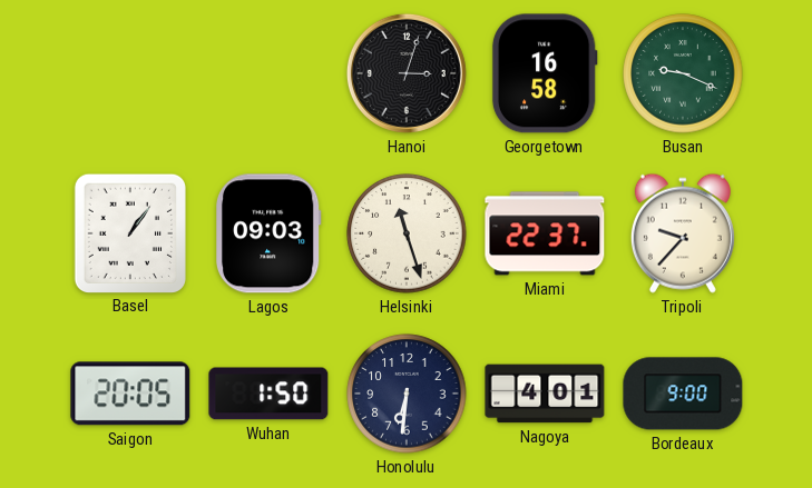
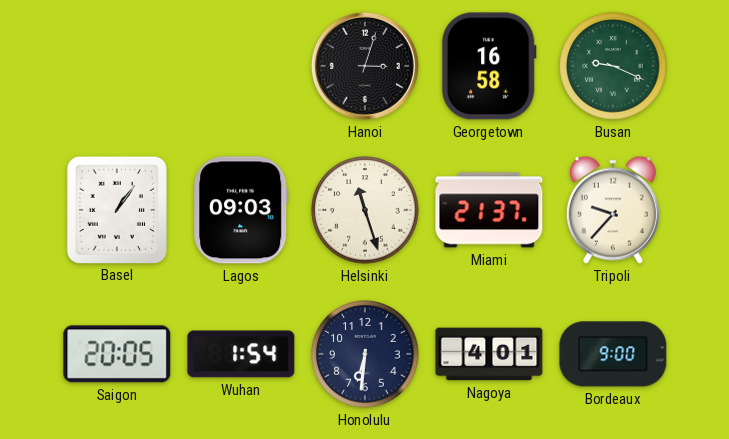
Miami: 22:37 -> 21:37 (489, 210)
Wuhan: 1:50 -> 1:54 (241, 354)
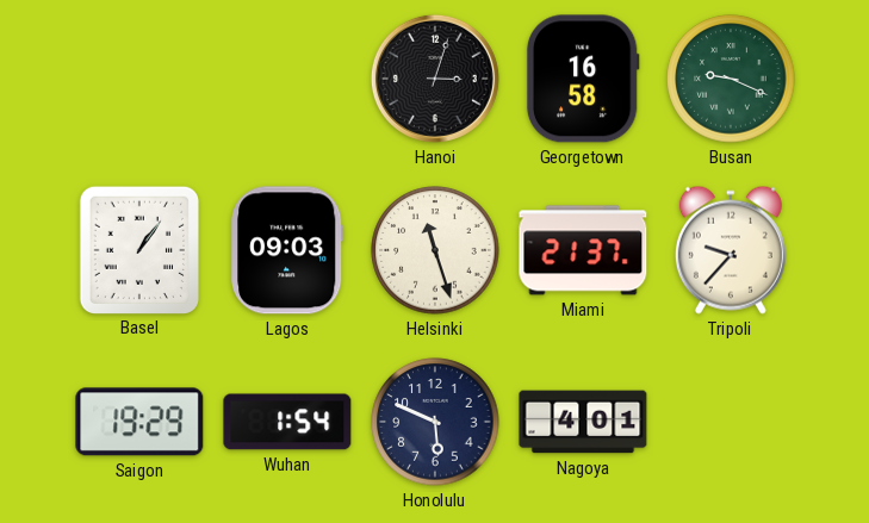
Saigon: 20:05 -> 19:29 (139, 422)
Honolulu: 6:31 -> 5:49 (435, 422)
Bordeaux: 9:00 -> none (613, 354)
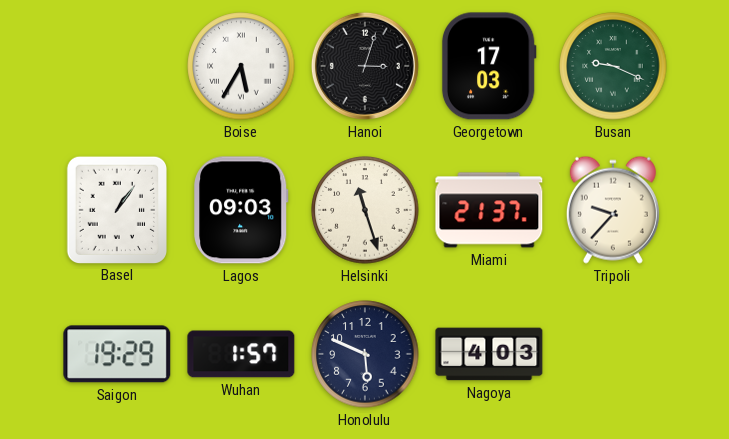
Boise: none -> 5:35 (241, 66)
Georgetown: 16:58 -> 17:03 (489, 66)
Wuhan: 1:54 -> 1:57 (241, 354)
Nagoya: 4:01 -> 4:03 (489, 354)
